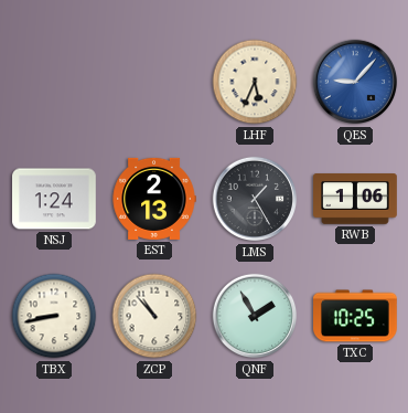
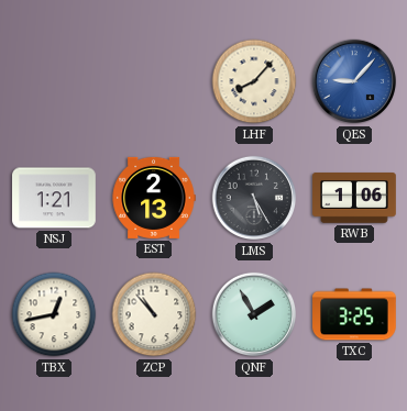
LHF: 5:34 -> 8:07 (254, 81)
NSJ: 1:24 -> 1:21 (55, 198)
LMS: 1:25 -> 5:25 (254, 198)
TBX: 8:43 -> 12:43 (54, 314)
TXC: 10:25 -> 3:25 (354, 314)
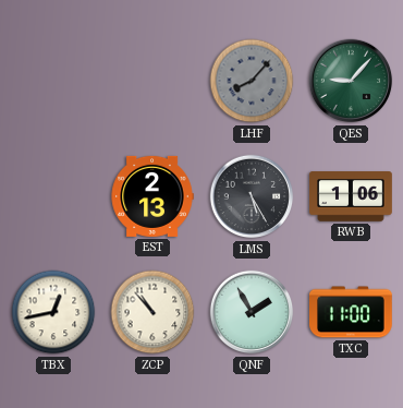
LHF dial: cream -> grey (252, 81)
QES dial: blue -> green (351, 81)
NSJ: 1:21 -> none (55, 198)
TXC: 3:25 -> 11:00 (351, 312)
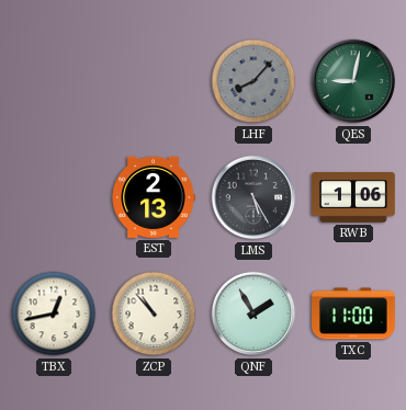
QES: 9:07 -> 9:02 (353, 81)
